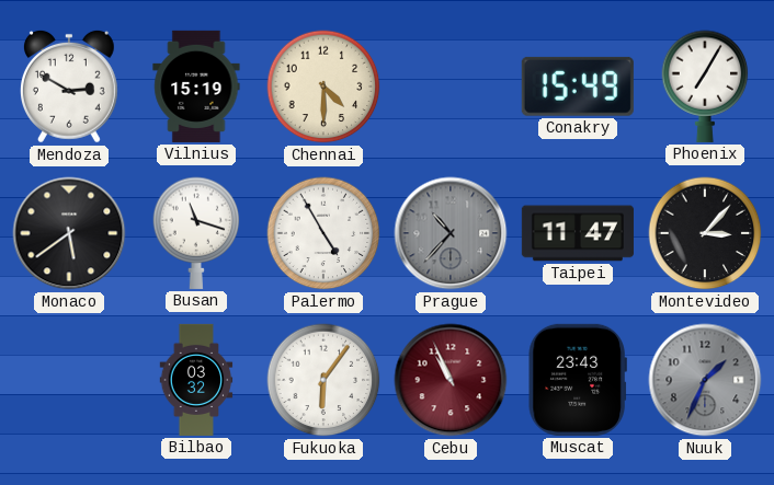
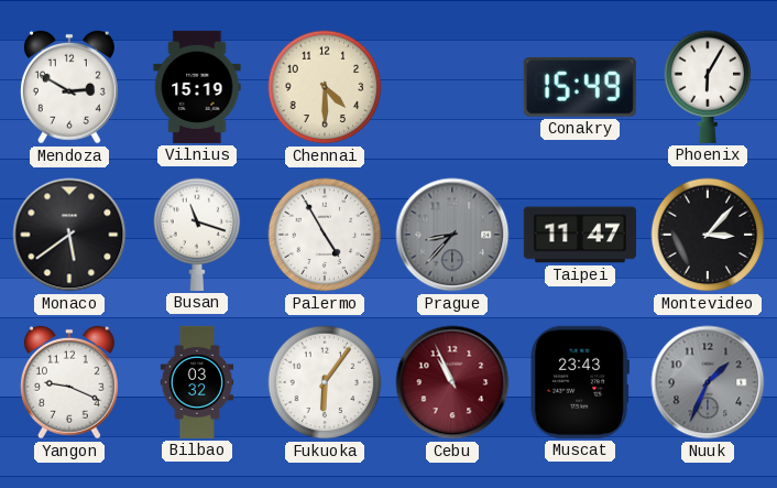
Phoenix: 7:05 -> 6:05 (708, 87)
Prague: 10:37 -> 8:37 (452, 235)
Yangon: none -> 9:19 (69, 382)
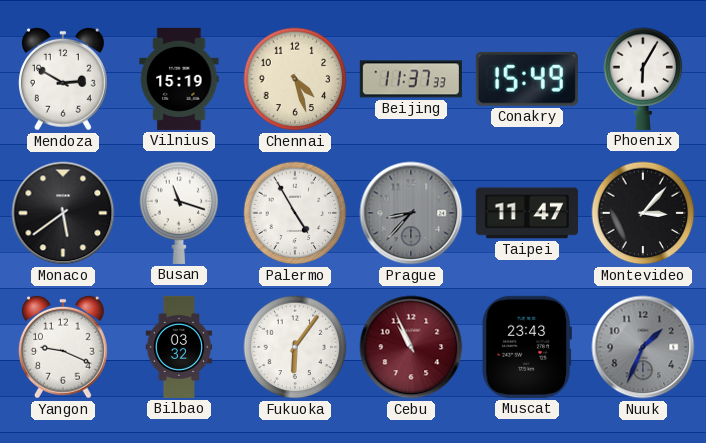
Chennai: 4:30 -> 4:27 (295, 79)
Beijing: none -> 11:37 (411, 79)
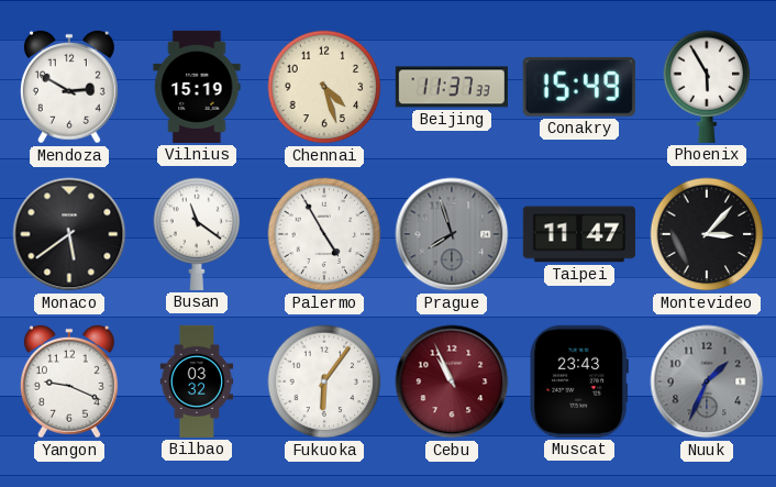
Phoenix: 6:05 -> 5:55 (707, 87)
Busan: 11:18 -> 11:21 (197, 234)
Prague: 8:37 -> 7:57 (452, 234)
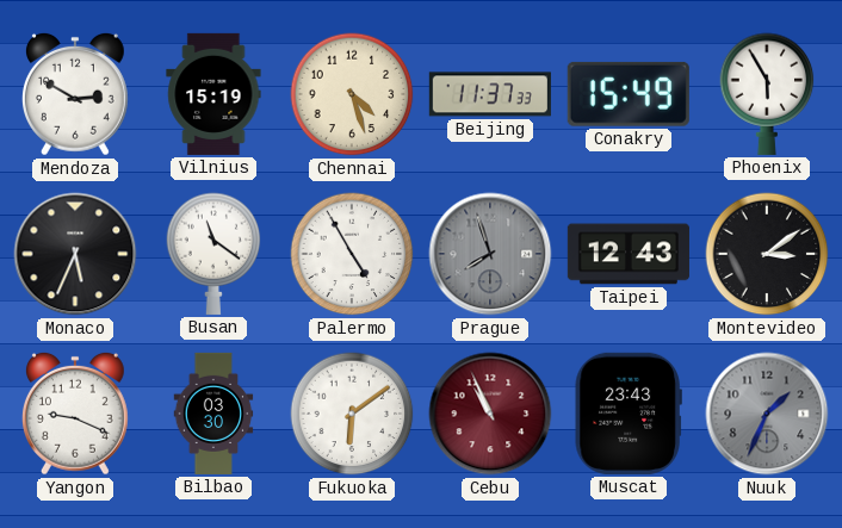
Monaco: 5:39 -> 5:34 (75, 254)
Taipei: 11:47 -> 12:43 (629, 254)
Montevideo: 3:07 -> 3:09 (767, 254)
Bilbao: 03:32 -> 03:30 (213, 414)
Fukuoka: 6:06 -> 6:09 (352, 414)
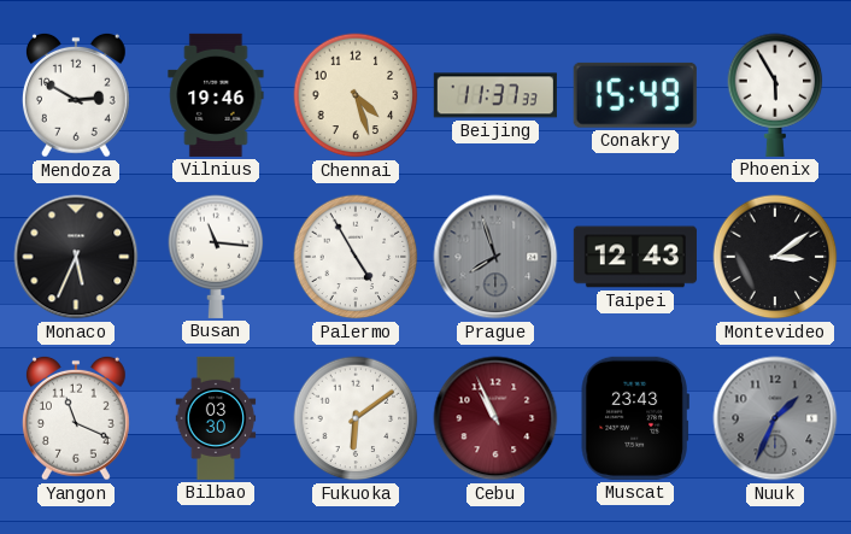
Vilnius: 15:19 -> 19:46 (216, 95)
Busan: 11:21 -> 11:16 (216, 257)
Yangon: 9:19 -> 11:19 (76, 418)
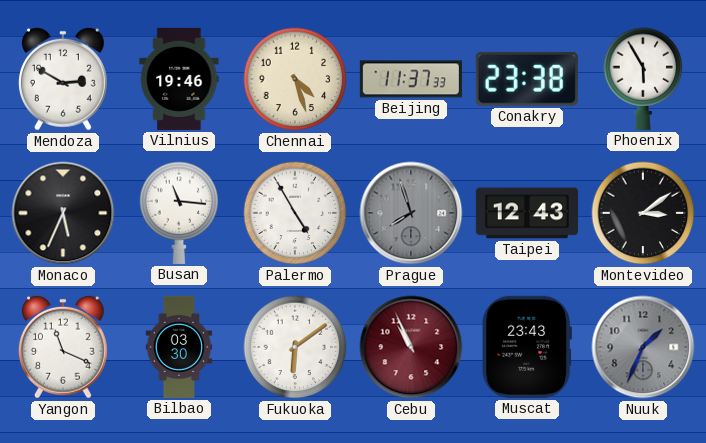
Conakry: 15:49 -> 23:38 (527, 79)
